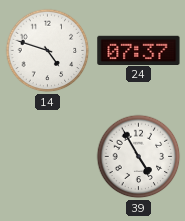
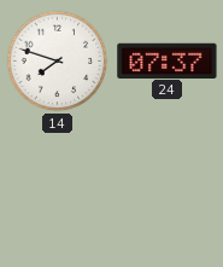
14: 4:48 -> 7:48 (58, 62)
39: 4:55 -> none (139, 157)
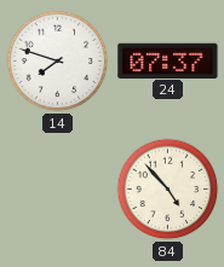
84: none -> 4:53 (168, 190)
